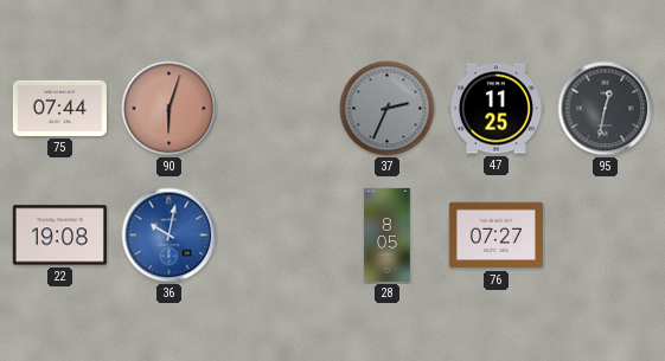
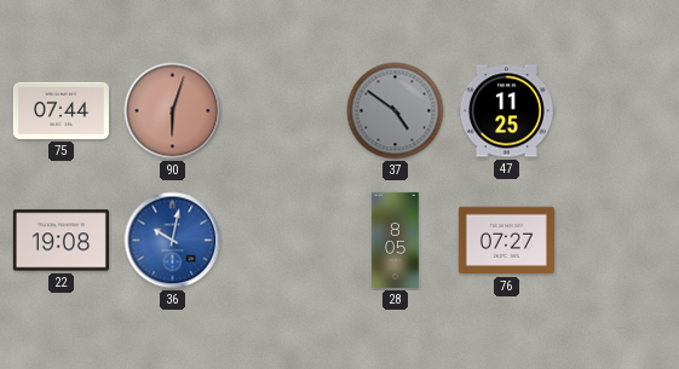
37: 2:34 -> 4:51 (396, 111)
95: 12:32 -> none (606, 109)
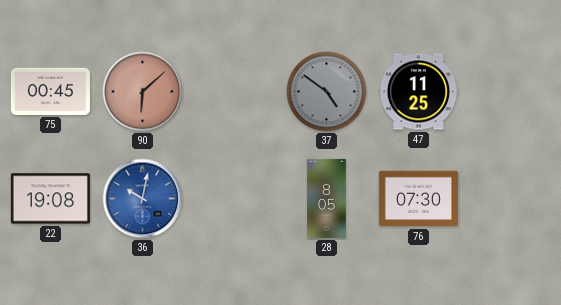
75: 07:44 -> 00:45 (50, 91)
90: 6:03 -> 6:08 (143, 92)
76: 07:27 -> 07:30 (418, 199)
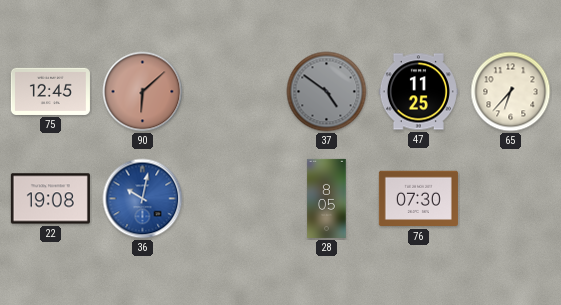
75: 00:45 -> 12:45 (50, 91)
65: none -> 6:37 (511, 92)
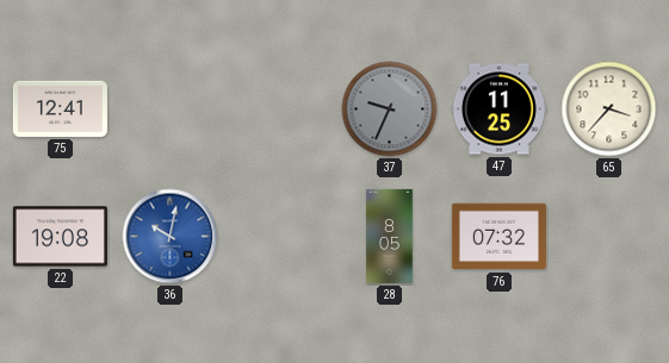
75: 12:45 -> 12:41 (60, 108)
90: 6:08 -> none (143, 92)
37: 4:51 -> 9:34 (390, 109)
65: 6:37 -> 3:37 (609, 109)
76: 07:30 -> 07:32 (498, 237)
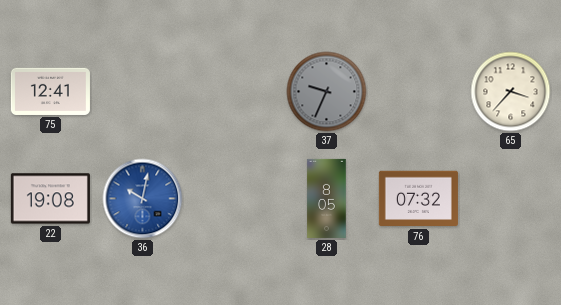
47: 11:25 -> none (498, 109)
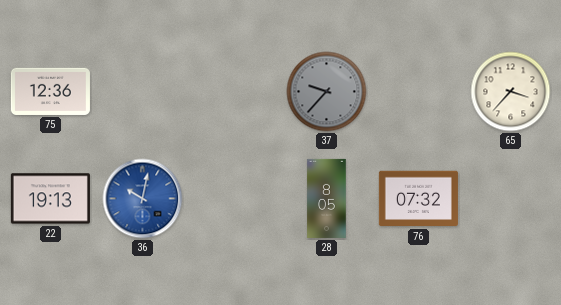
75: 12:41 -> 12:36 (50, 91)
37: 9:34 -> 9:37 (327, 92)
22: 19:08 -> 19:13 (50, 199)
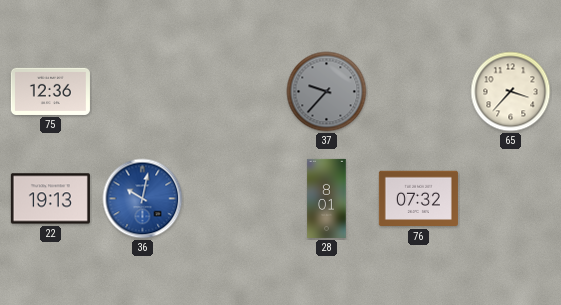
28: 8:05 -> 8:01 (327, 198)
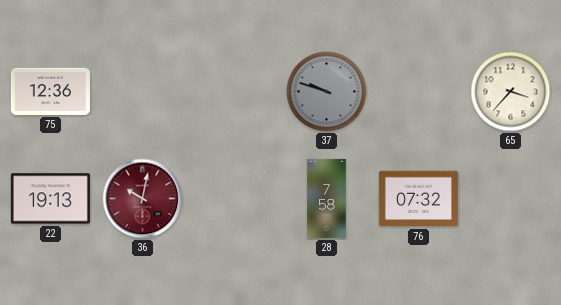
37: 9:37 -> 9:48 (327, 92)
36 dial: blue -> burgundy (143, 199)
28: 8:01 -> 7:58 (327, 198)
